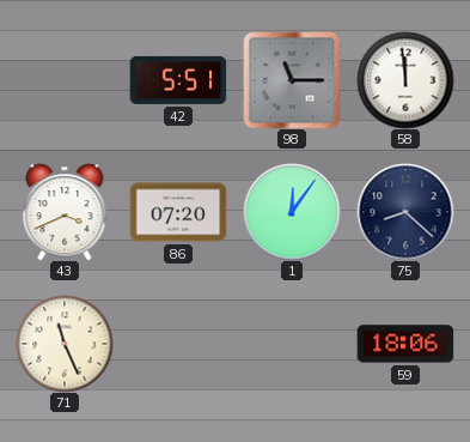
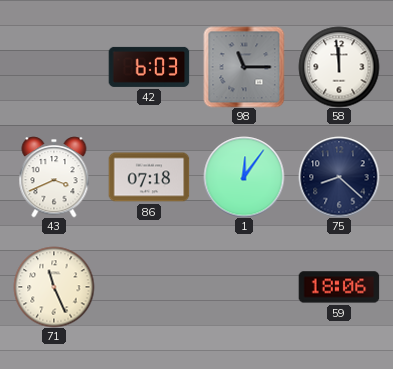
42: 5:51 -> 6:03 (149, 67)
86: 07:20 -> 07:18 (149, 177)
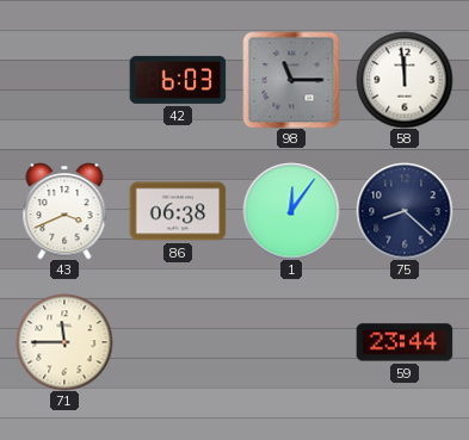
86: 07:18 -> 06:38 (178, 211)
71: 11:26 -> 11:45 (64, 342)
59: 18:06 -> 23:44 (405, 342)
